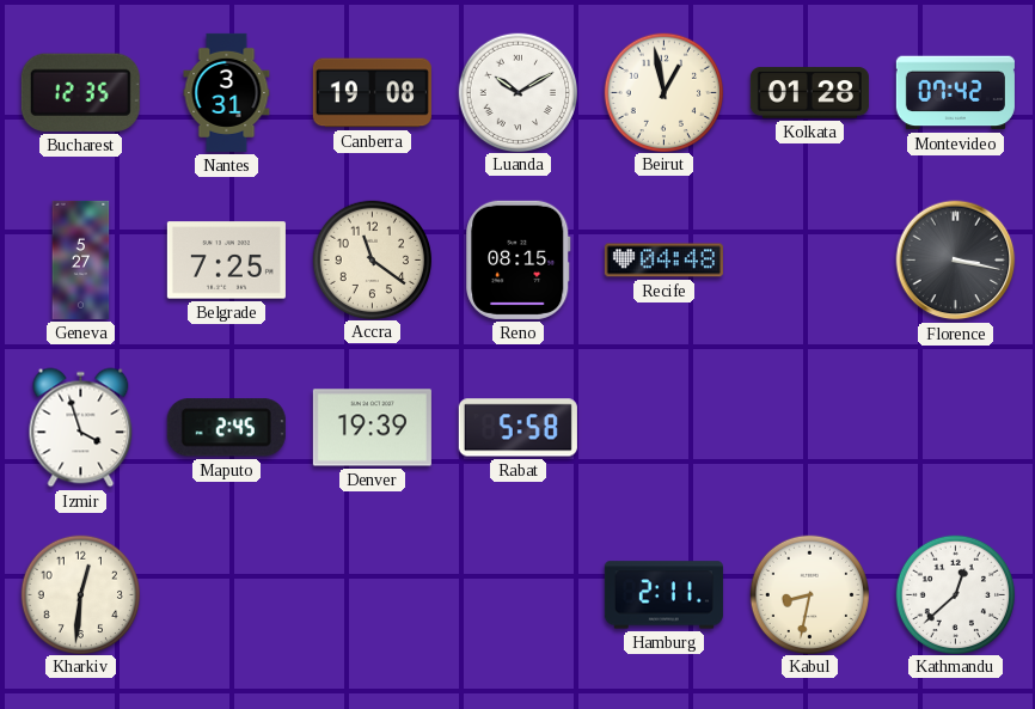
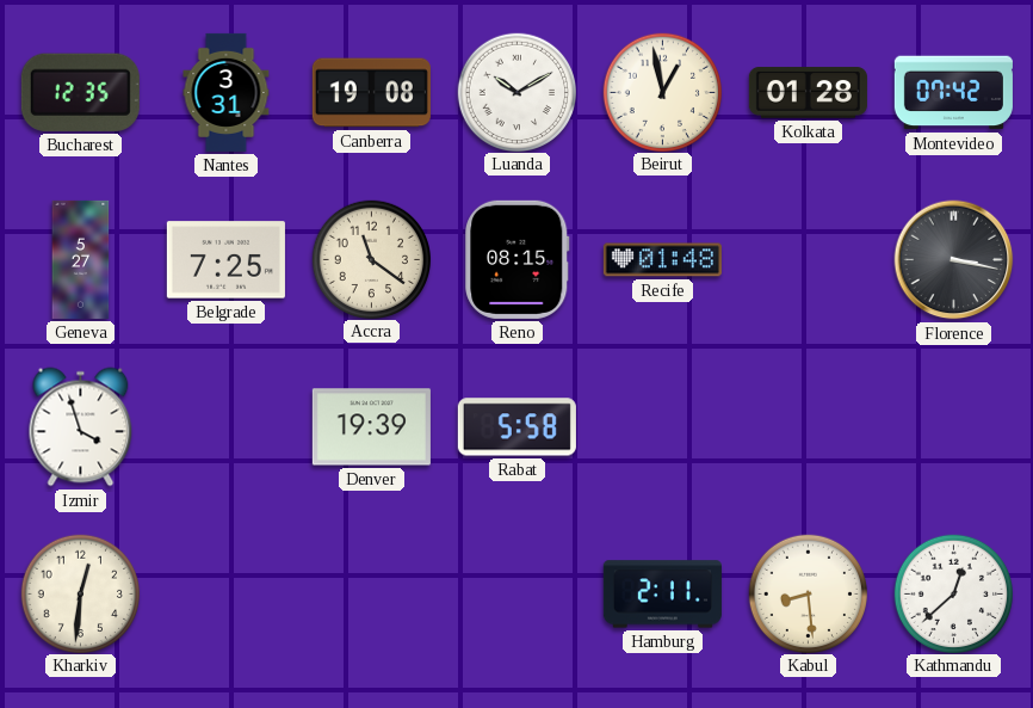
Recife: 04:48 -> 01:48 (662, 260)
Maputo: 2:45 -> none (226, 428)
Kabul: 8:32 -> 8:29 (808, 593)
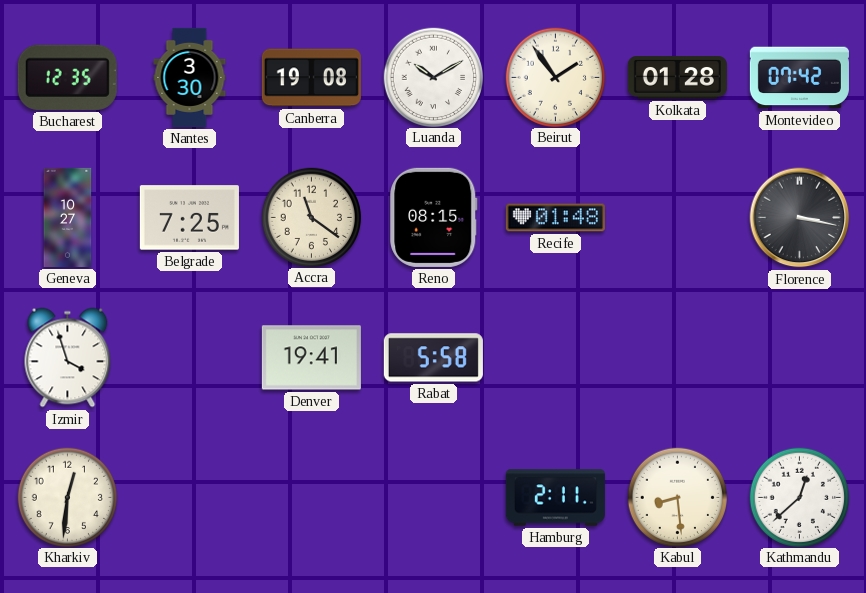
Nantes: 3:31 -> 3:30 (190, 77)
Beirut: 12:58 -> 1:54 (555, 77)
Geneva: 5:27 -> 10:27 (68, 217)
Denver: 19:39 -> 19:41 (311, 358)
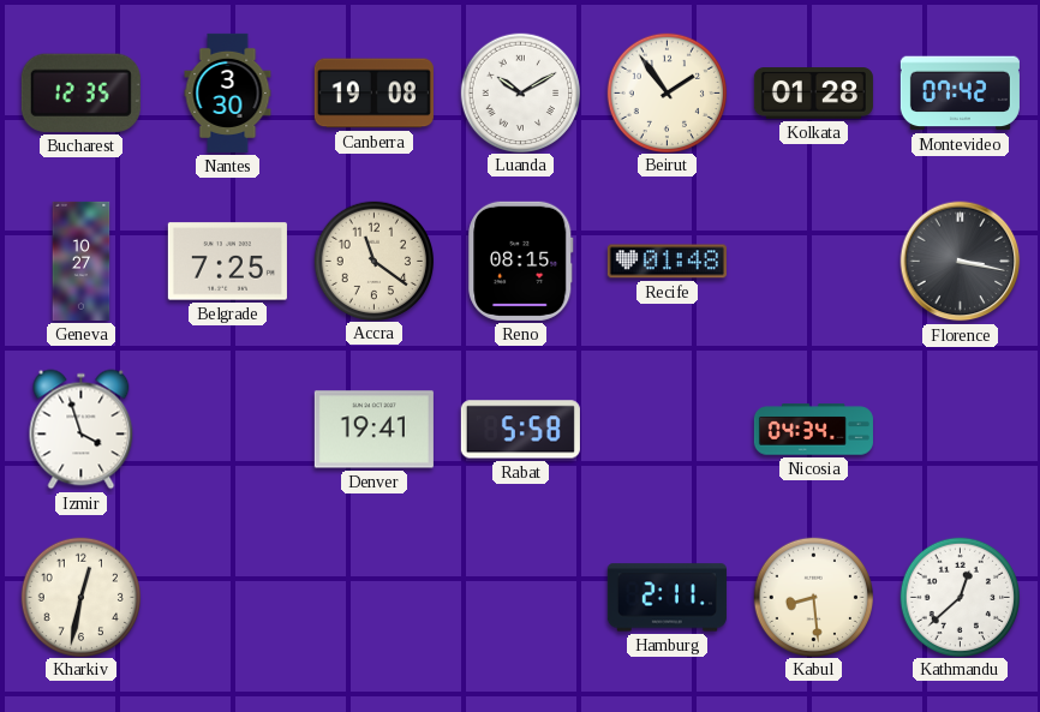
Nicosia: none -> 04:34 (813, 430)
Kharkiv: 12:31 -> 12:32 (80, 597)
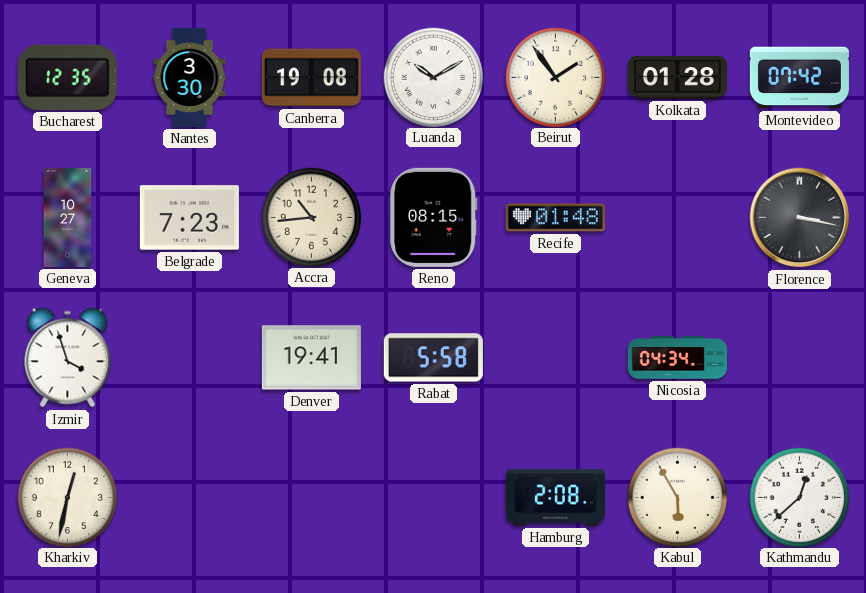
Belgrade: 7:25 -> 7:23 (189, 218)
Accra: 11:21 -> 10:44 (311, 217)
Hamburg: 2:11 -> 2:08 (555, 498)
Kabul: 8:29 -> 5:55 (677, 497)
